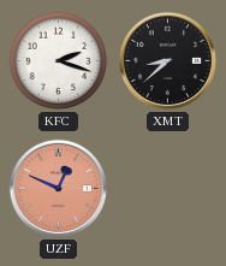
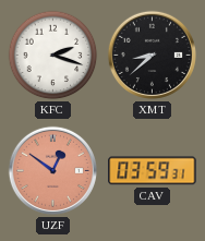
UZF: 12:49 -> 12:51 (52, 170)
CAV: none -> 03:59 (153, 171)
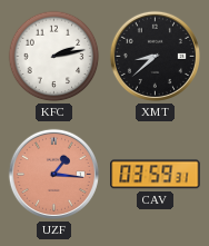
KFC: 2:18 -> 2:13 (54, 57)
UZF: 12:51 -> 1:16 (53, 174)
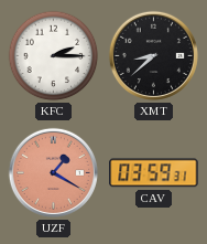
KFC: 2:13 -> 2:15 (54, 56)
UZF: 1:16 -> 1:20 (53, 172)
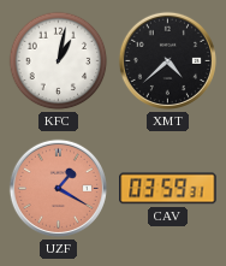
KFC: 2:15 -> 1:02 (59, 61)
XMT: 8:38 -> 4:38 (167, 60)
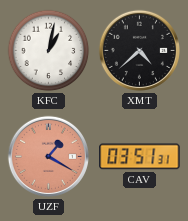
CAV: 03:59 -> 03:51 (140, 157)
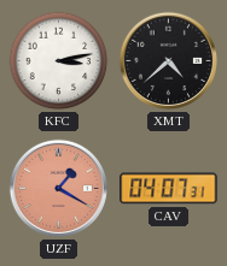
KFC: 1:02 -> 3:13 (59, 61)
CAV: 03:51 -> 04:07 (169, 189)
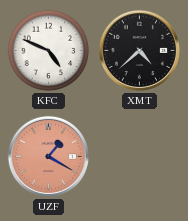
KFC: 3:13 -> 4:49 (49, 51)
CAV: 04:07 -> none (169, 189)
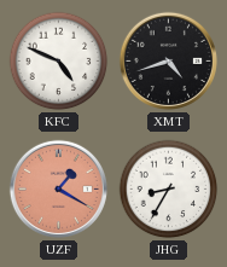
XMT: 4:38 -> 4:42 (168, 60)
JHG: none -> 8:35 (169, 190)
